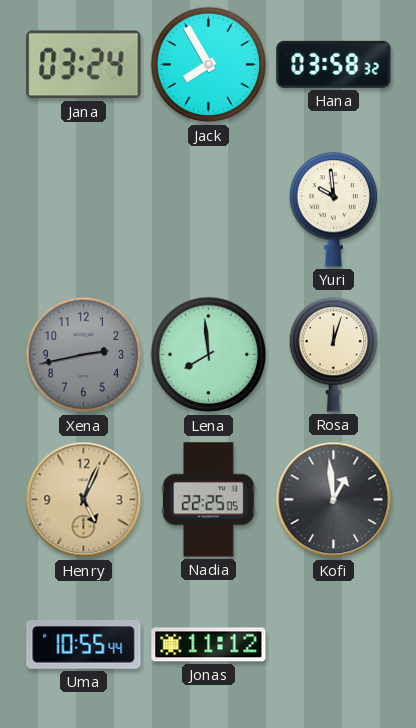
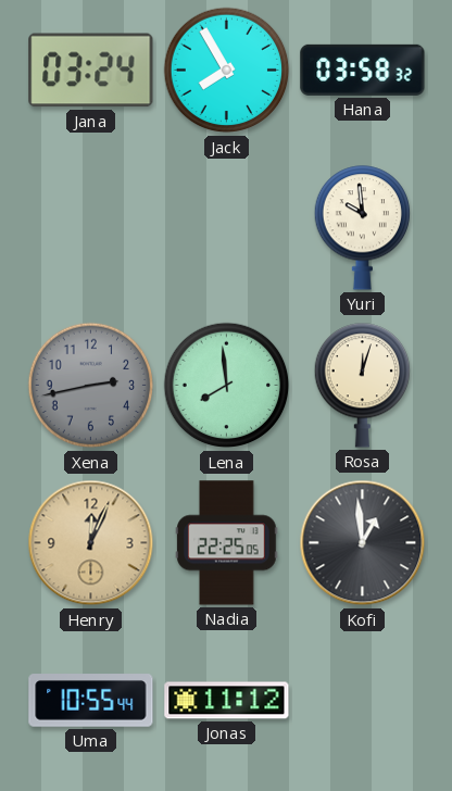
Henry: 5:04 -> 12:04 (91, 543)
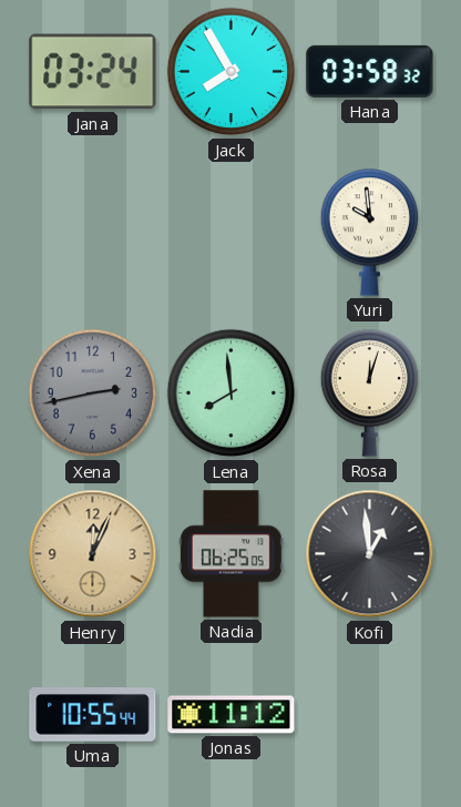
Nadia: 22:25 -> 06:25 (232, 554)
